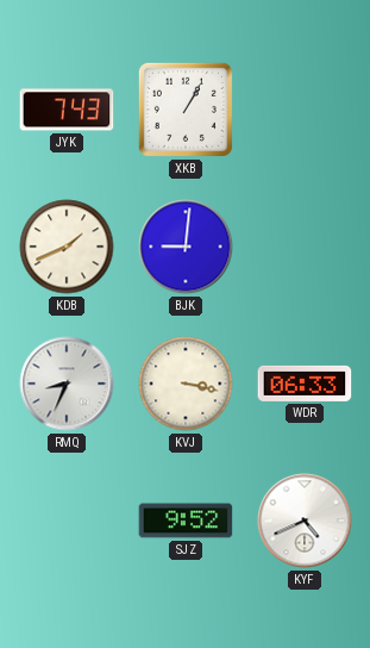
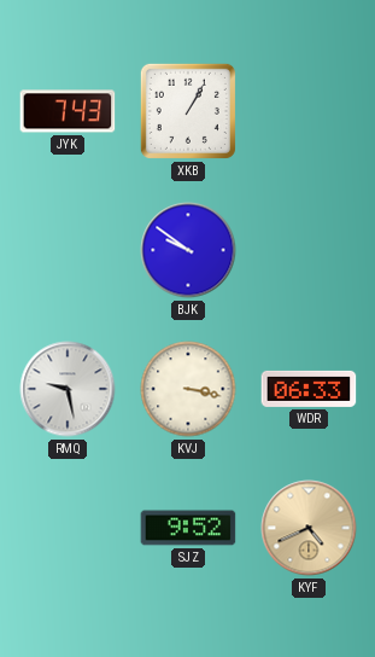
KDB: 1:41 -> none (67, 247)
BJK: 9:01 -> 9:51 (188, 250)
RMQ: 8:34 -> 9:28 (68, 389)
KYF dial: white -> champagne (309, 528)
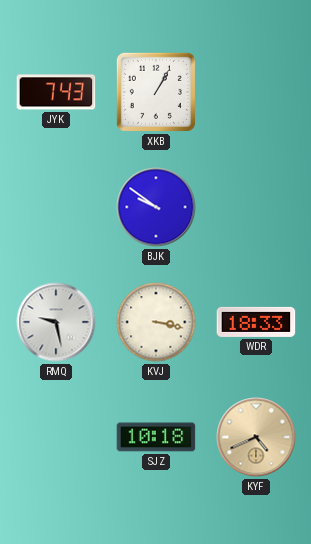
WDR: 06:33 -> 18:33 (256, 322)
SJZ: 9:52 -> 10:18 (156, 437)
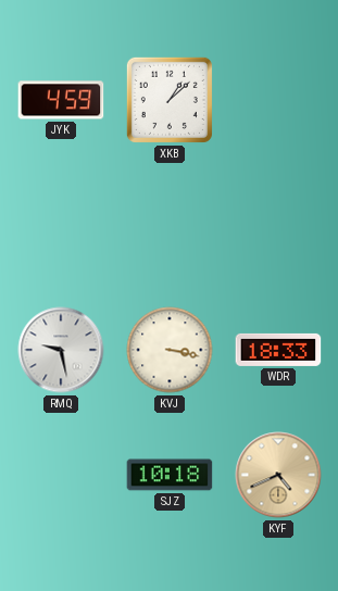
JYK: 7:43 -> 4:59 (61, 100)
XKB: 1:05 -> 1:08 (170, 100)
BJK: 9:51 -> none (156, 207)
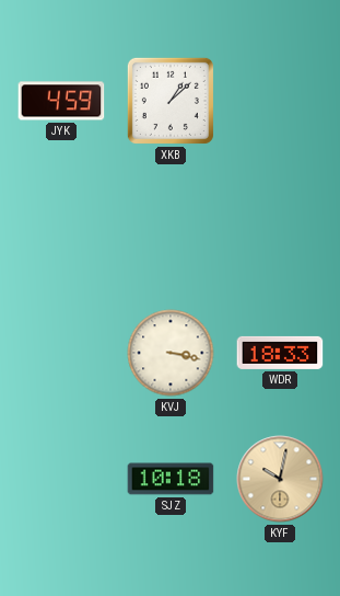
RMQ: 9:28 -> none (61, 350)
KYF: 4:41 -> 10:02 (280, 479)
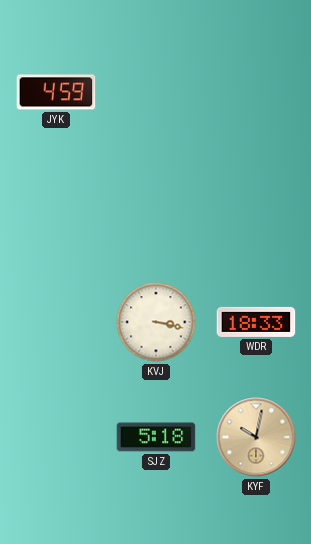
XKB: 1:08 -> none (171, 101)
SJZ: 10:18 -> 5:18 (156, 437)
